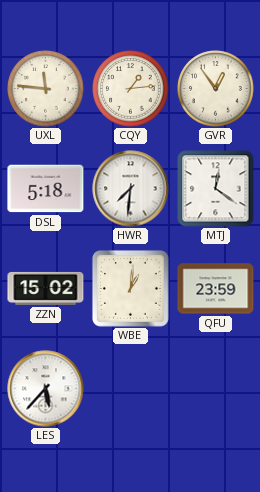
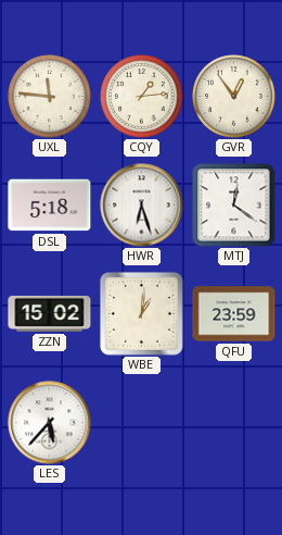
HWR: 7:31 -> 6:27 (142, 206)
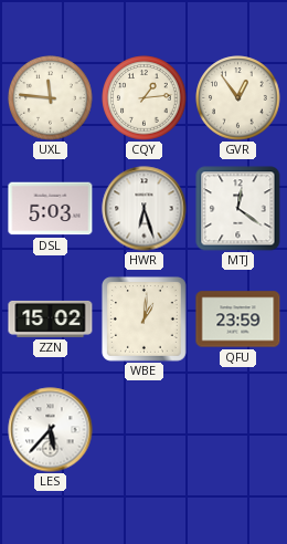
DSL: 5:18 -> 5:03 (51, 209)
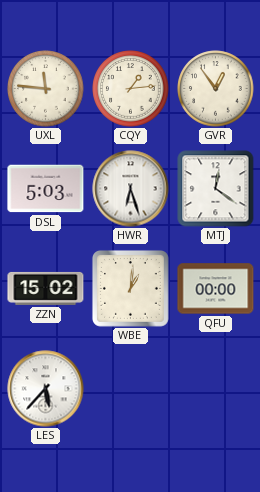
QFU: 23:59 -> 00:00 (216, 289)
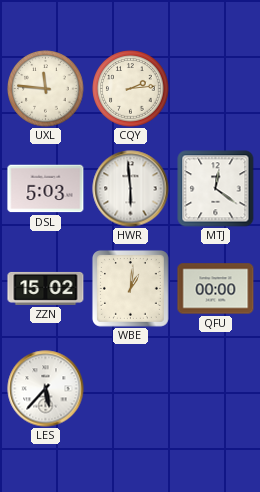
CQY: 1:14 -> 2:14 (131, 89)
GVR: 12:54 -> none (216, 89)
HWR: 6:27 -> 5:59 (131, 189)
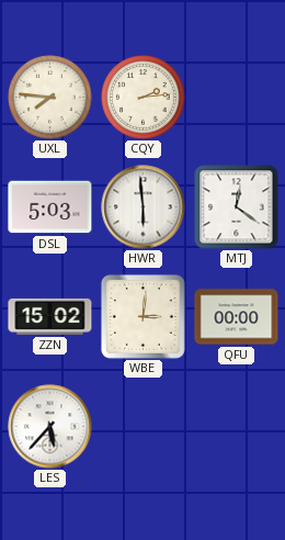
UXL: 11:46 -> 7:46 (50, 98)
WBE: 1:01 -> 3:01 (142, 316)
